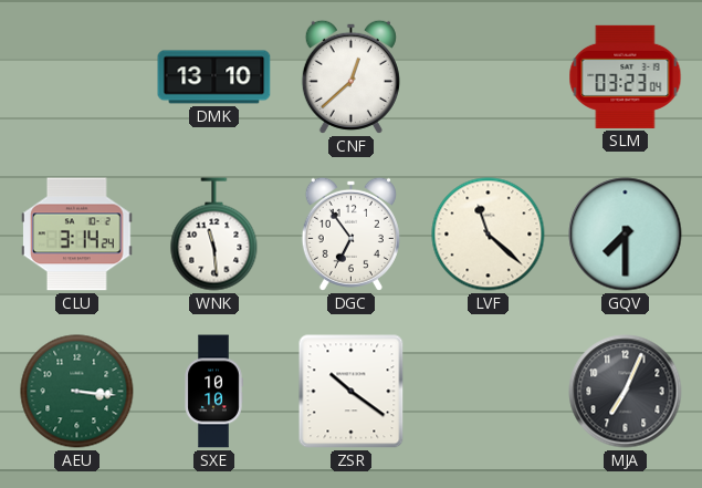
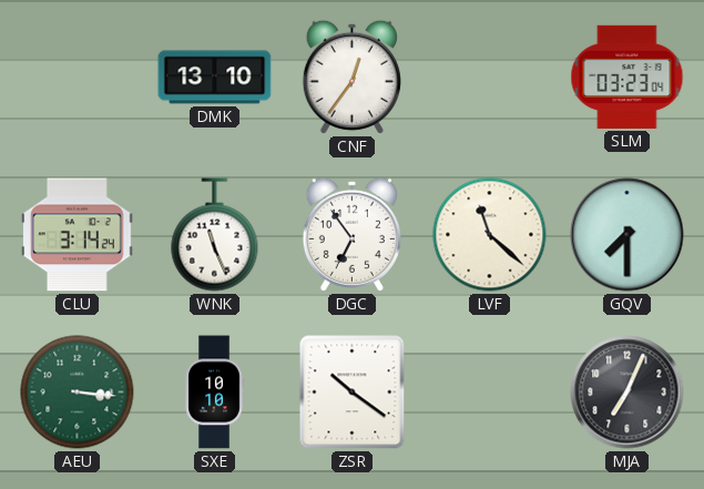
CNF: 12:38 -> 12:36 (351, 77)
WNK: 11:29 -> 11:26 (215, 235)
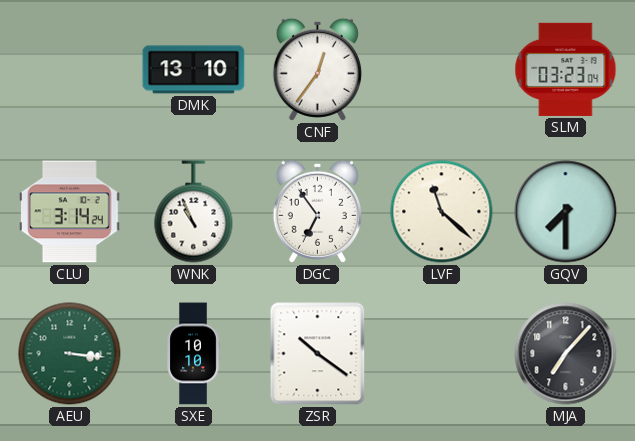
WNK: 11:26 -> 10:56 (194, 212)
MJA: 7:04 -> 7:07 (566, 354)
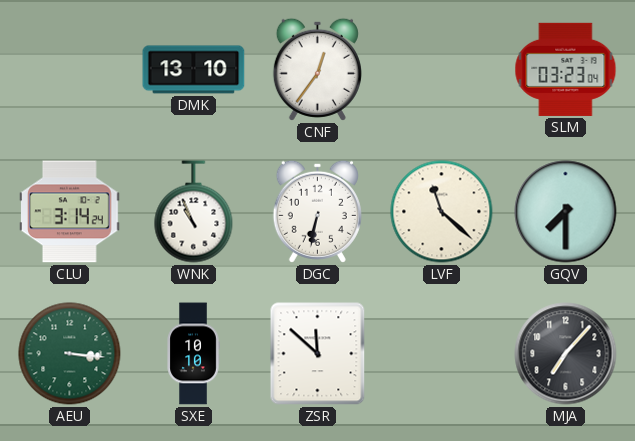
DGC: 6:54 -> 6:32 (317, 211)
ZSR: 10:21 -> 11:52 (318, 354)
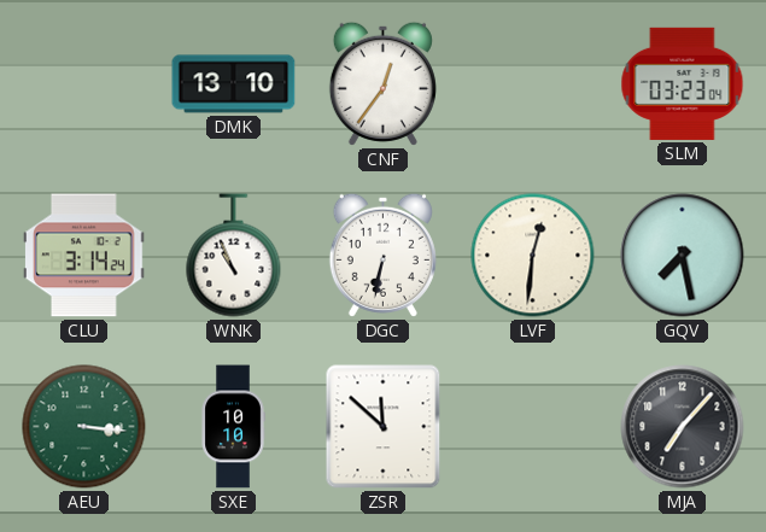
LVF: 11:22 -> 12:31 (533, 256)
GQV: 7:30 -> 7:28 (683, 256)
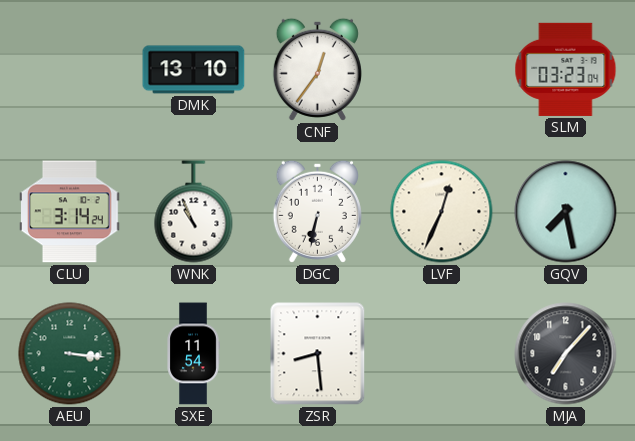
LVF: 12:31 -> 12:34 (442, 212)
SXE: 10:10 -> 11:54 (193, 354)
ZSR: 11:52 -> 8:29 (318, 354)
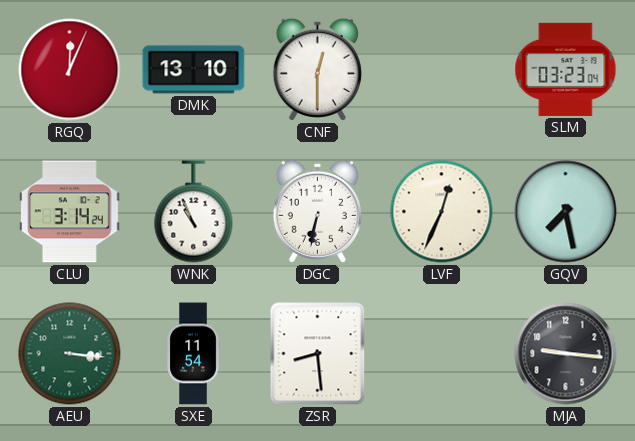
RGQ: none -> 12:04 (70, 70)
CNF: 12:36 -> 12:30 (317, 69)
MJA: 7:07 -> 9:16 (566, 354)
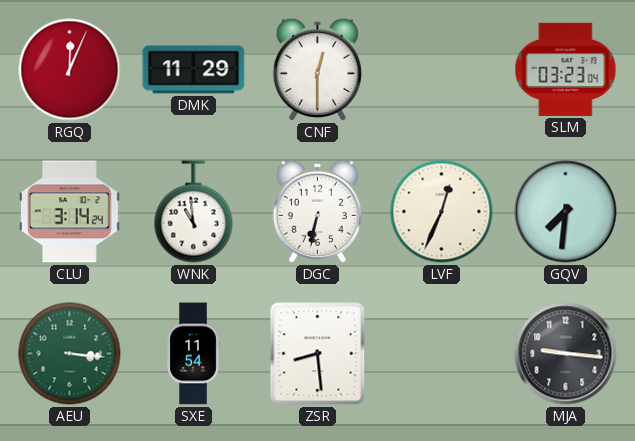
DMK: 13:10 -> 11:29 (194, 70)
WNK: 10:56 -> 10:59 (194, 212)
GQV: 7:28 -> 7:31 (566, 212)
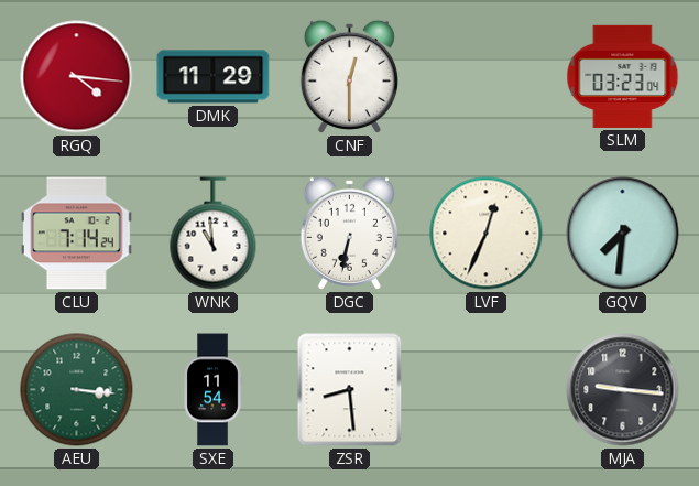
RGQ: 12:04 -> 4:16 (77, 77)
CLU: 3:14 -> 7:14 (77, 234)
